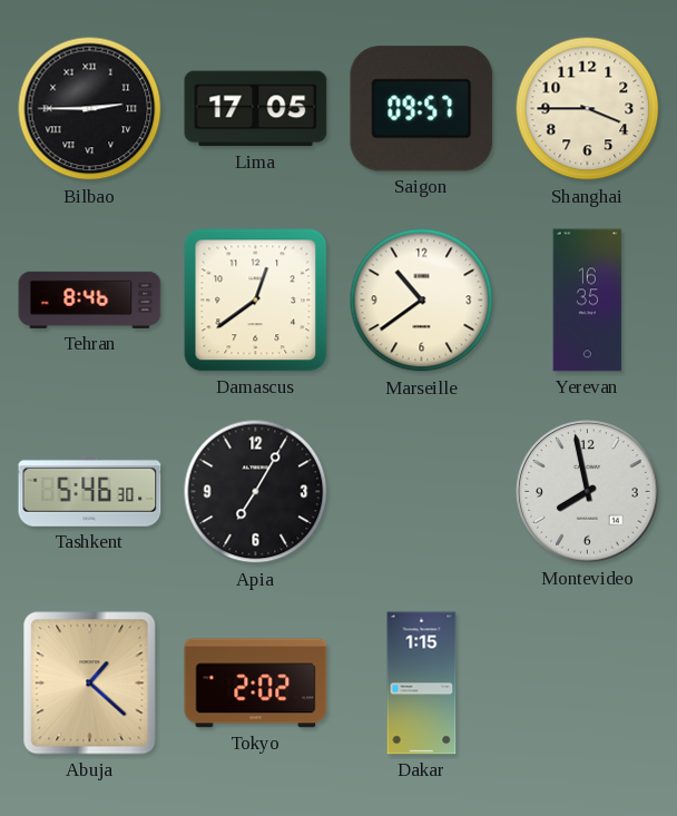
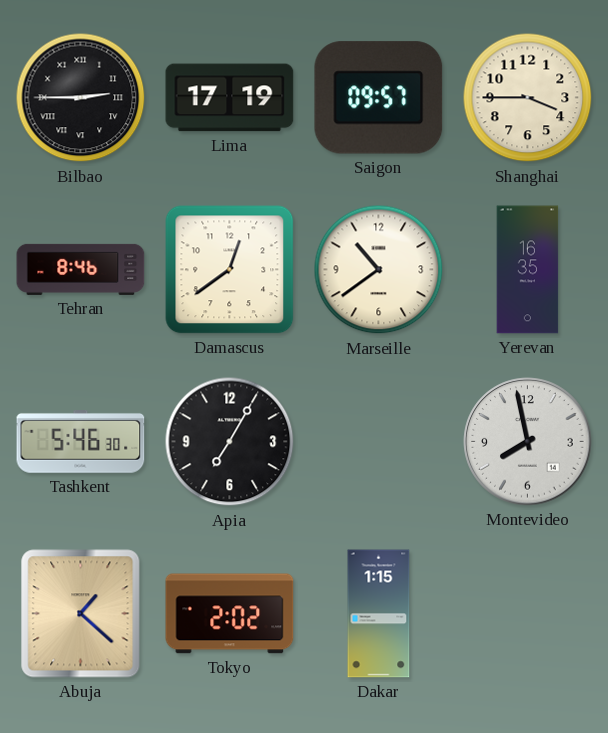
Lima: 17:05 -> 17:19 (230, 98)
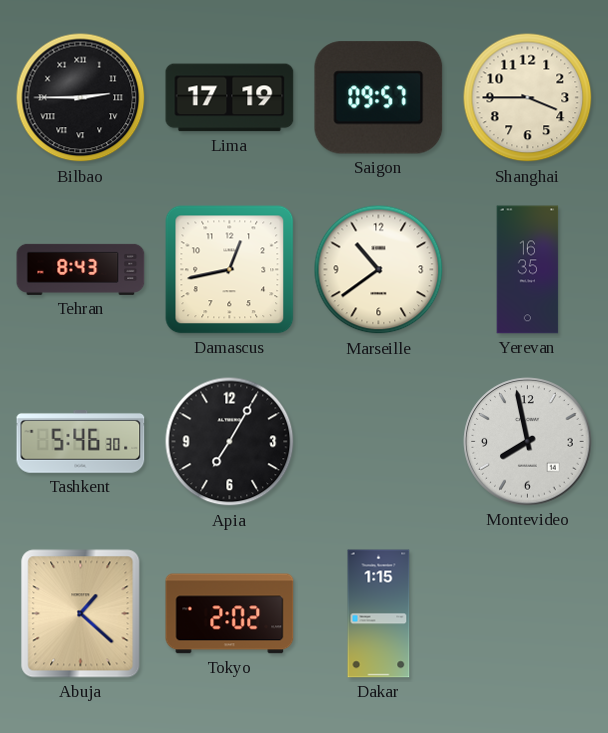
Tehran: 8:46 -> 8:43 (81, 269)
Damascus: 12:39 -> 12:43 (230, 270)
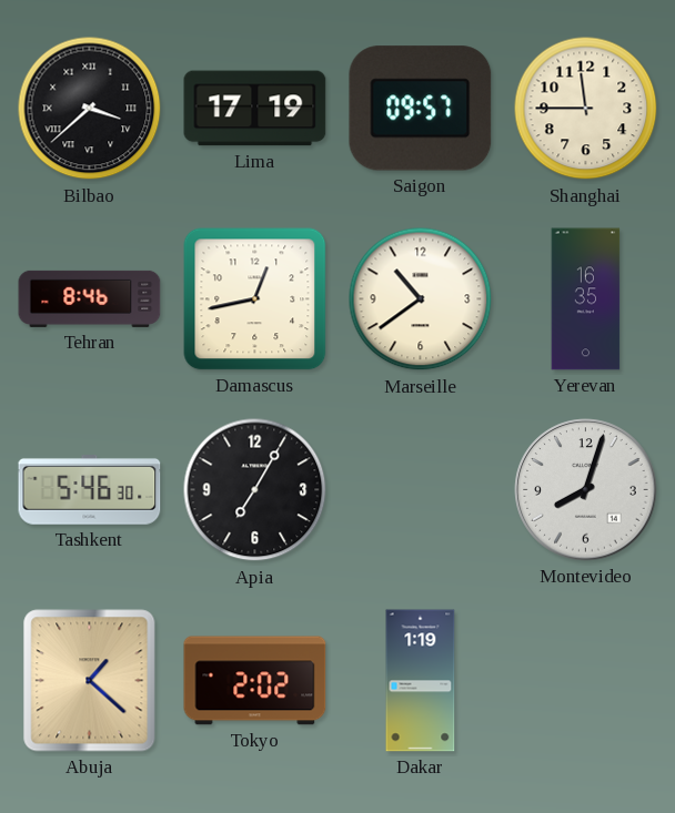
Bilbao: 2:45 -> 3:38 (90, 109)
Shanghai: 3:45 -> 11:45 (586, 109)
Tehran: 8:43 -> 8:46 (90, 298)
Montevideo: 7:58 -> 8:03 (586, 490)
Dakar: 1:15 -> 1:19 (421, 681)
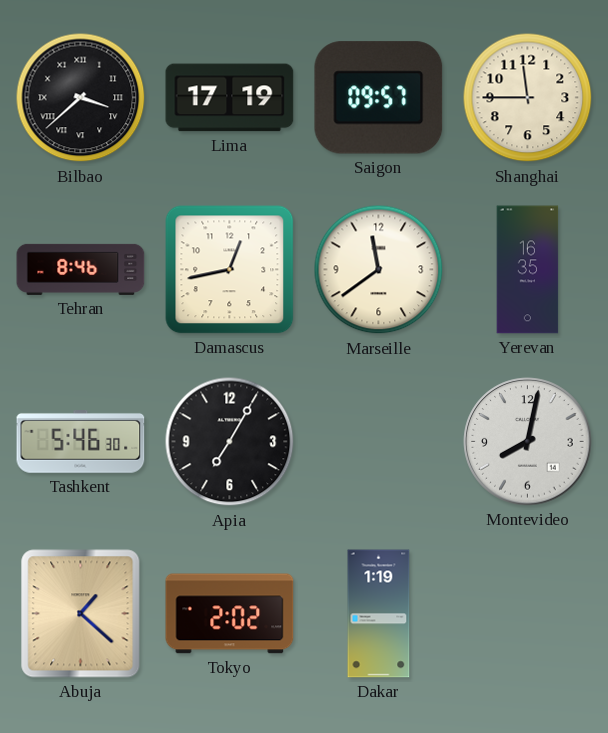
Marseille: 10:39 -> 11:39 (379, 270)
Montevideo: 8:03 -> 8:02 (528, 442)
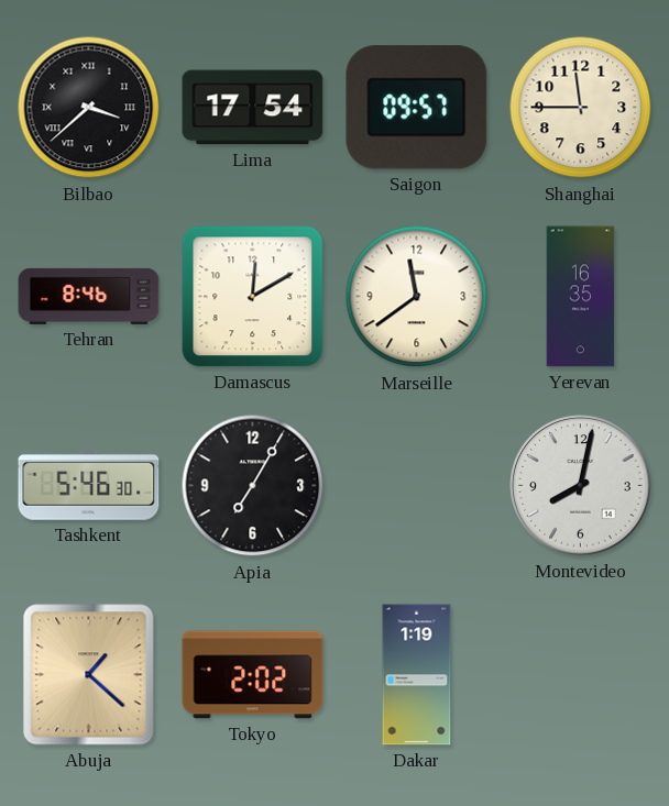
Lima: 17:19 -> 17:54 (253, 108)
Damascus: 12:43 -> 12:10 (253, 297)
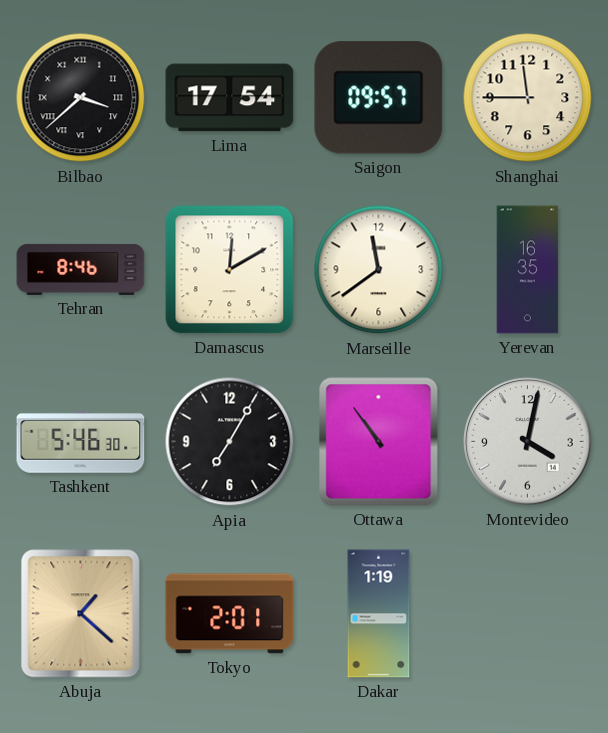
Ottawa: none -> 10:54 (379, 442)
Montevideo: 8:02 -> 4:02 (528, 442)
Tokyo: 2:02 -> 2:01 (230, 614)
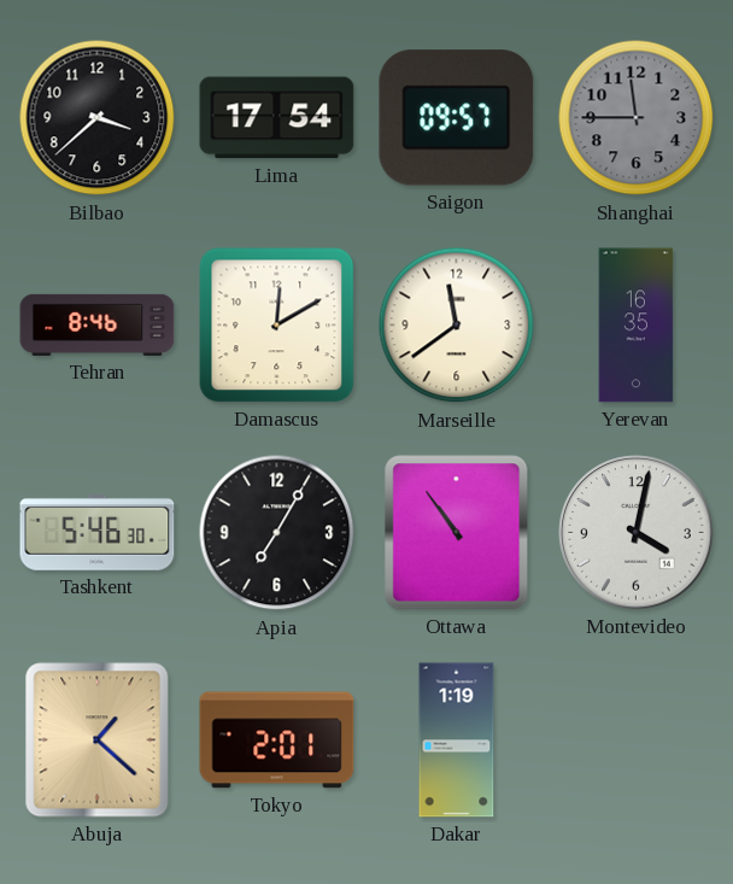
Bilbao numerals: Roman -> Arabic (98, 118)
Shanghai dial: cream -> grey (637, 118)
